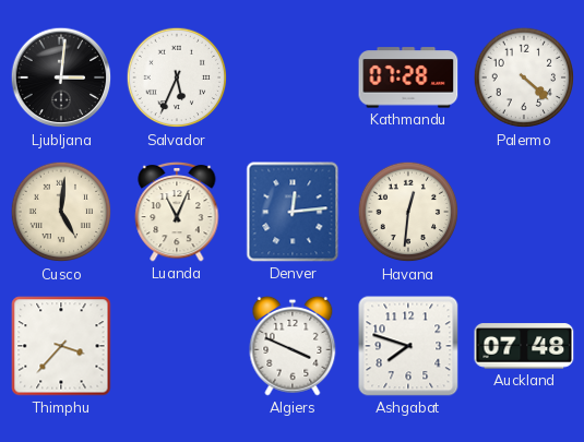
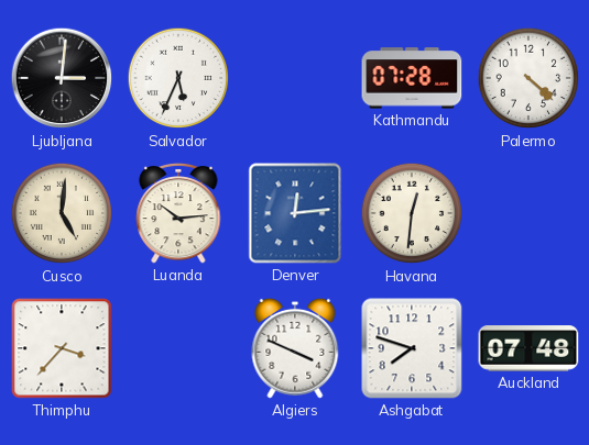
Luanda: 11:04 -> 10:14 (178, 213)
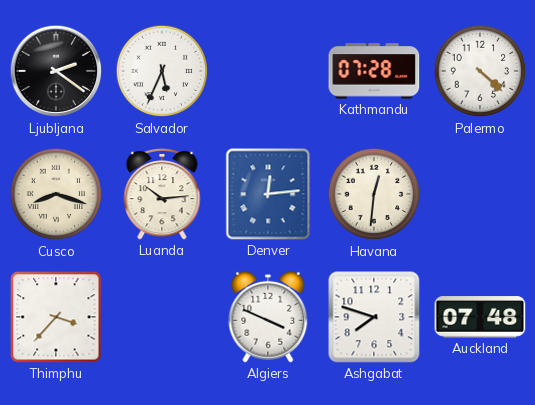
Ljubljana: 3:01 -> 2:21 (56, 71)
Cusco: 5:01 -> 8:18 (56, 194)
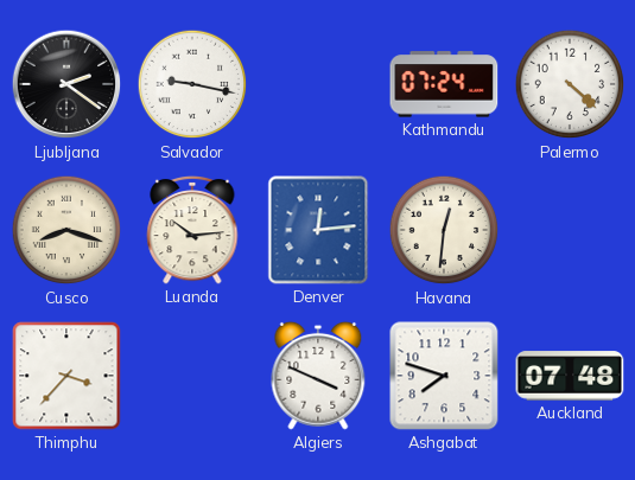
Salvador: 5:34 -> 9:17 (192, 84)
Kathmandu: 07:28 -> 07:24 (444, 84)
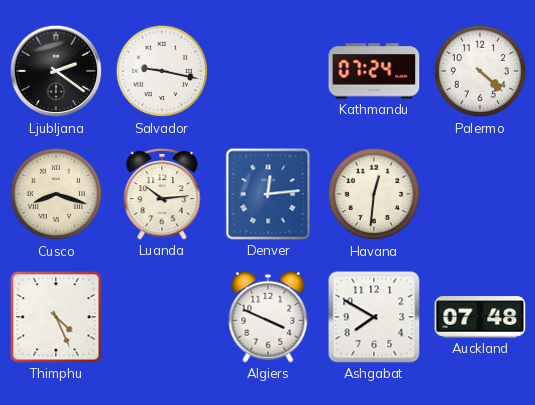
Thimphu: 3:37 -> 4:26 (56, 317)
Ashgabat: 7:48 -> 7:50 (374, 317)
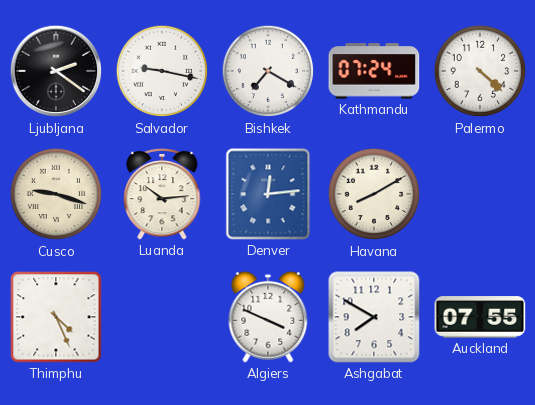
Bishkek: none -> 7:20 (268, 71)
Cusco: 8:18 -> 9:18 (56, 194)
Havana: 12:31 -> 8:10 (374, 194)
Auckland: 07:48 -> 07:55 (480, 317)
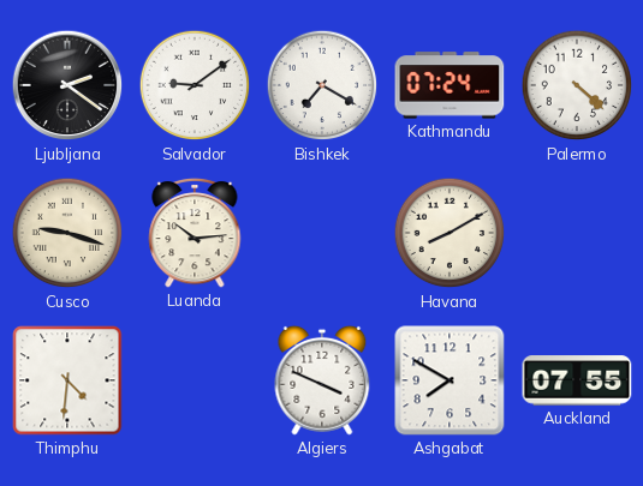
Salvador: 9:17 -> 9:09 (195, 85)
Denver: 12:14 -> none (268, 194)
Thimphu: 4:26 -> 4:31 (67, 380)
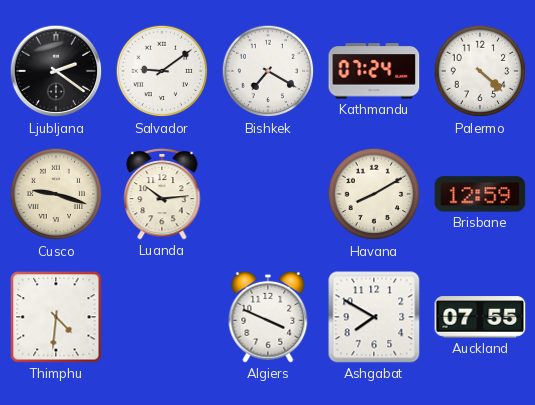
Brisbane: none -> 12:59 (480, 194)
